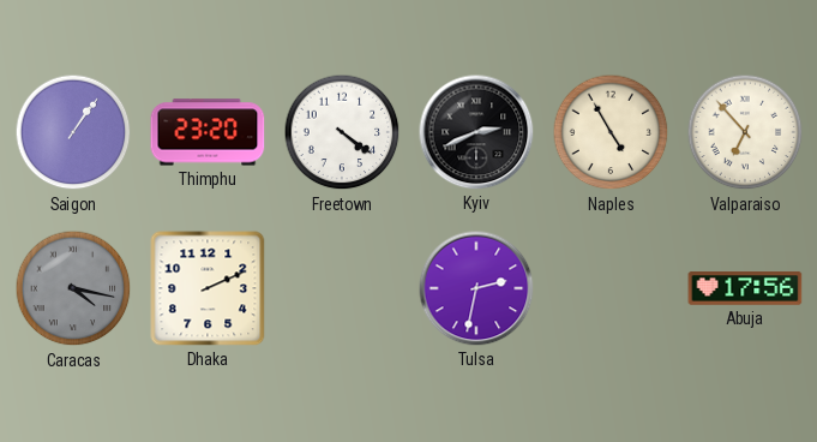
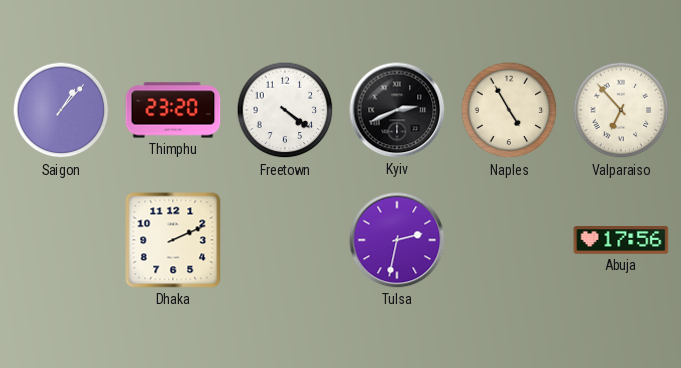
Saigon: 1:06 -> 1:07 (61, 110)
Caracas: 4:17 -> none (73, 288)
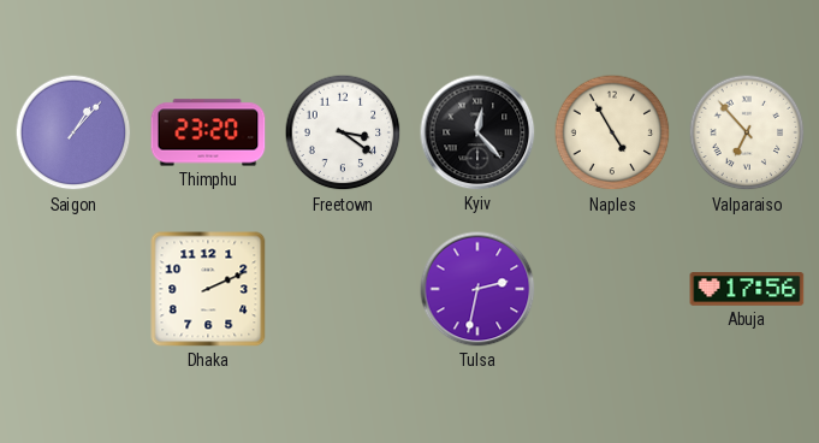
Freetown: 4:21 -> 3:21 (343, 132)
Kyiv: 2:41 -> 12:23 (477, 132)
